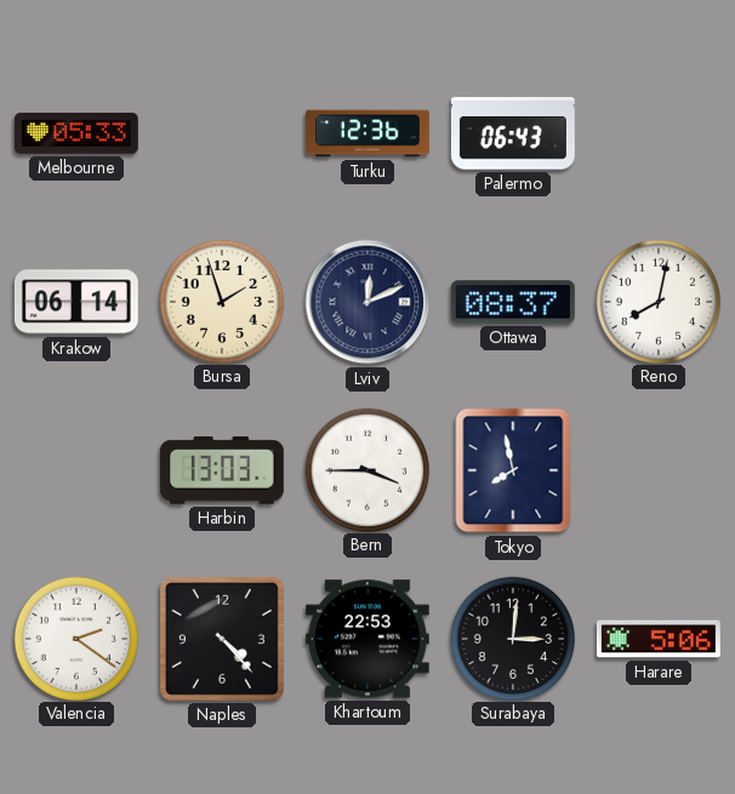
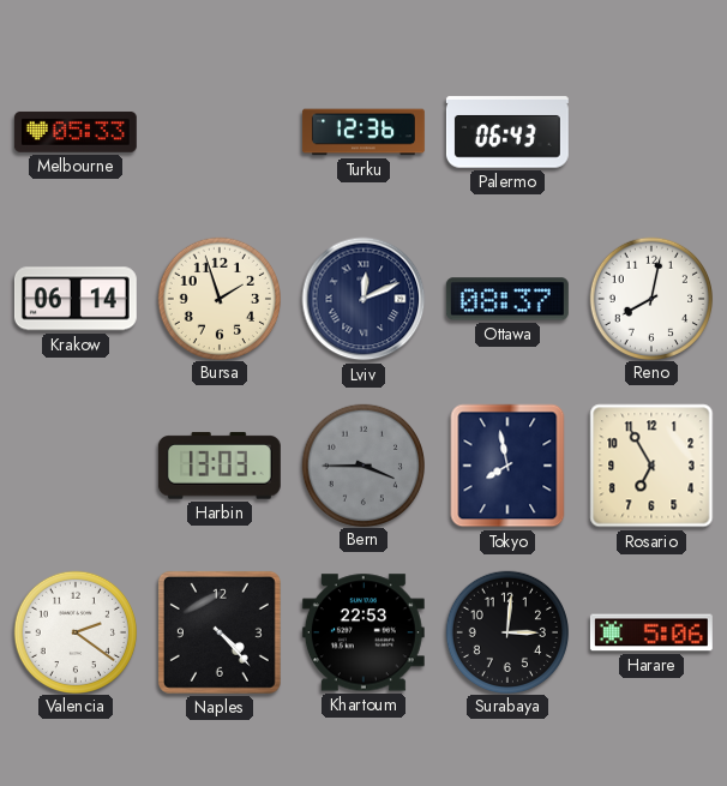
Bern dial: white -> grey (362, 464)
Rosario: none -> 6:55 (651, 466)
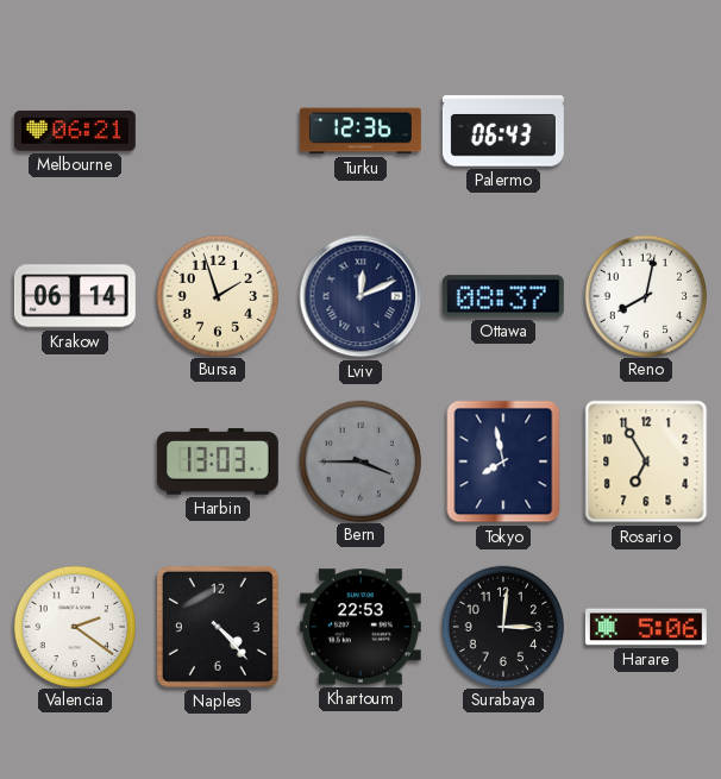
Melbourne: 05:33 -> 06:21 (75, 131)
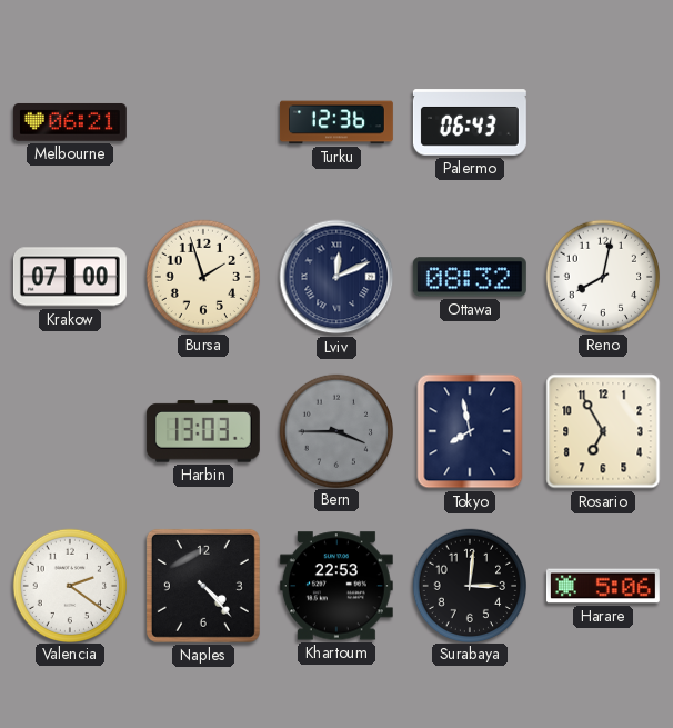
Krakow: 06:14 -> 07:00 (70, 277)
Ottawa: 08:37 -> 08:32 (470, 277)
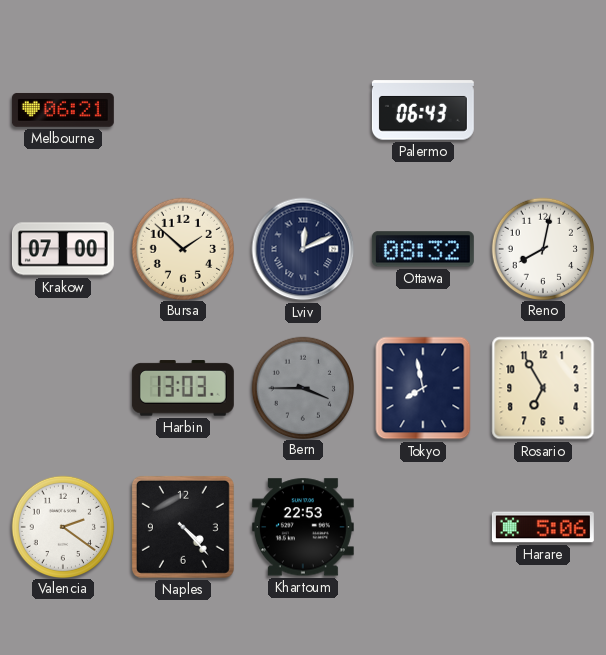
Turku: 12:36 -> none (336, 122)
Bursa: 1:57 -> 1:52 (182, 248)
Surabaya: 3:01 -> none (469, 585)
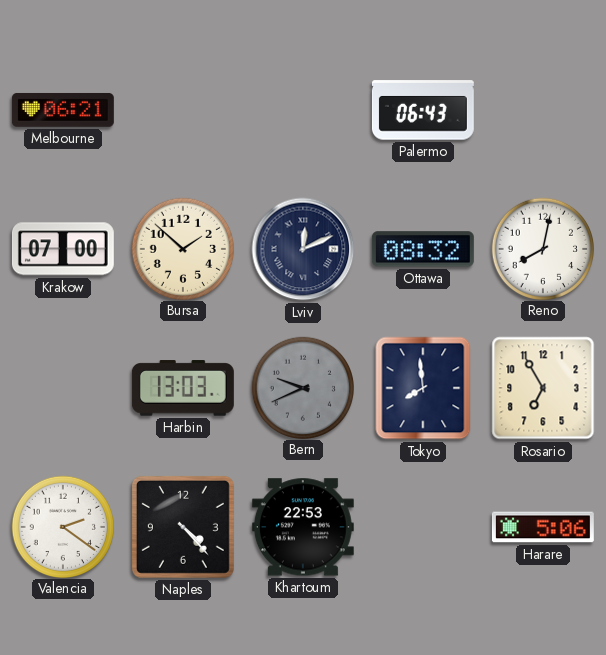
Bern: 3:45 -> 9:41 (302, 387)
Tokyo: 7:58 -> 7:59 (423, 388)
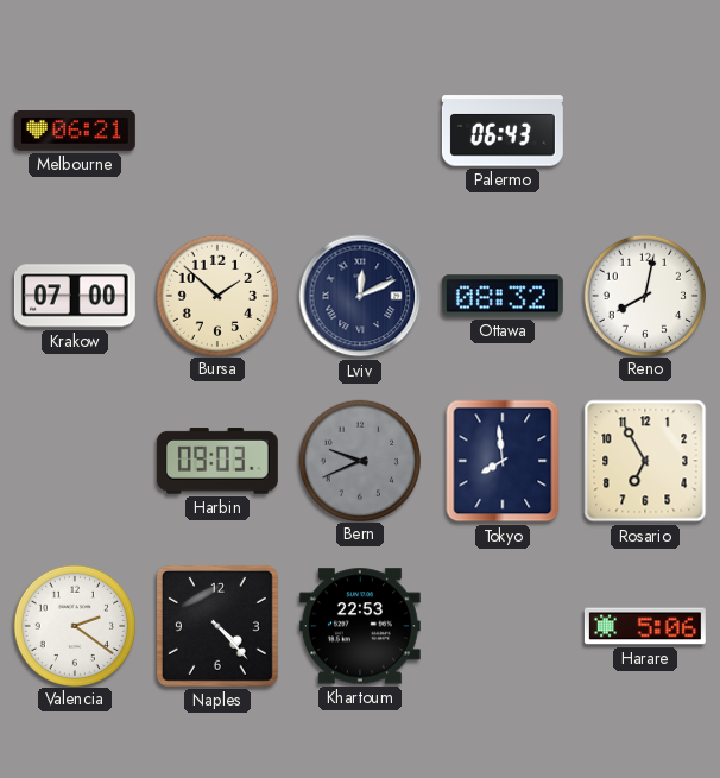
Harbin: 13:03 -> 09:03 (217, 461)
